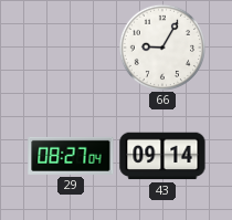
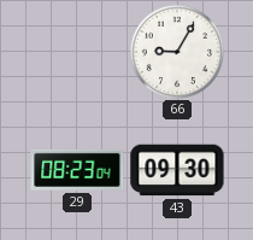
29: 08:27 -> 08:23 (77, 170)
43: 09:14 -> 09:30 (177, 170)
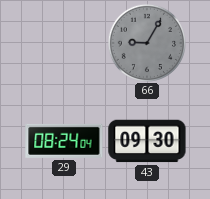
66 dial: white -> grey (146, 42)
29: 08:23 -> 08:24 (64, 141)
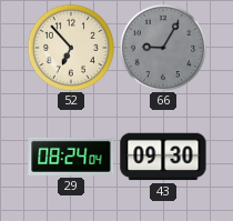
52: none -> 6:53 (70, 47)
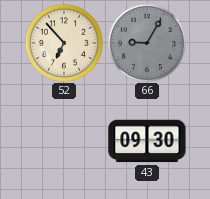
29: 08:24 -> none (71, 157)
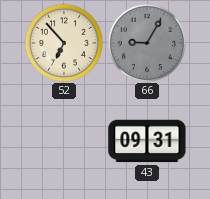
43: 09:30 -> 09:31 (147, 141)
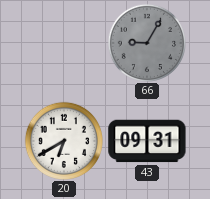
52: 6:53 -> none (63, 42)
20: none -> 6:40 (63, 140)
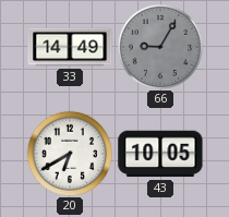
33: none -> 14:49 (70, 47)
43: 09:31 -> 10:05 (160, 154)
